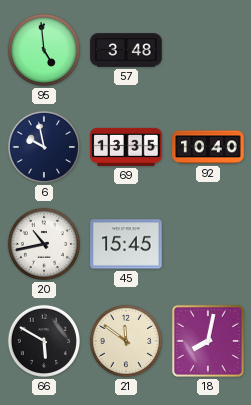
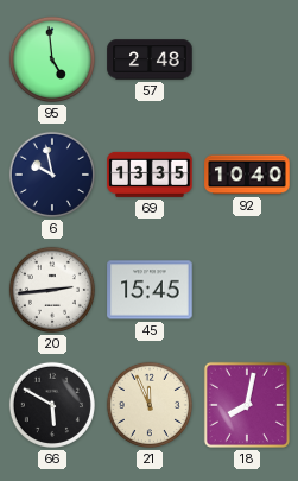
57: 3:48 -> 2:48 (150, 59)
20: 10:43 -> 2:44 (52, 290)
21: 11:51 -> 11:56 (150, 405)
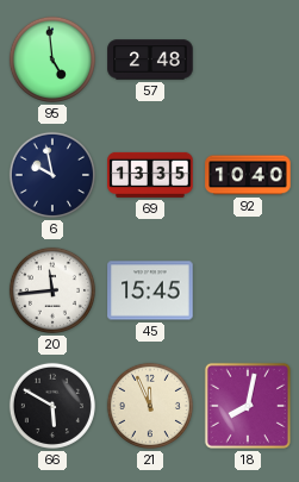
20: 2:44 -> 11:44 (52, 290)
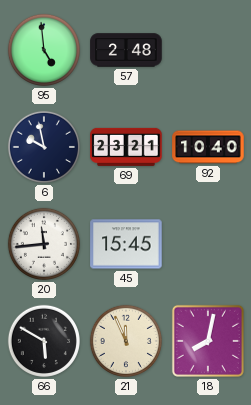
69: 13:35 -> 23:21 (126, 147)
